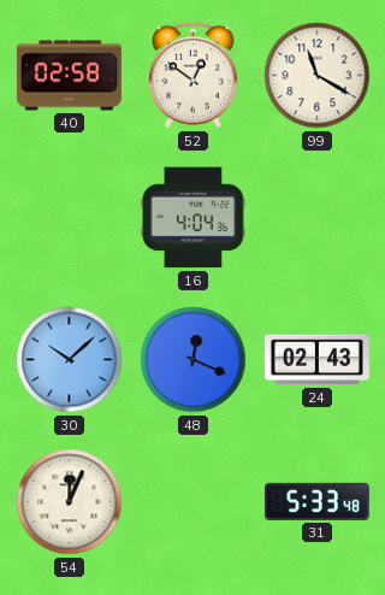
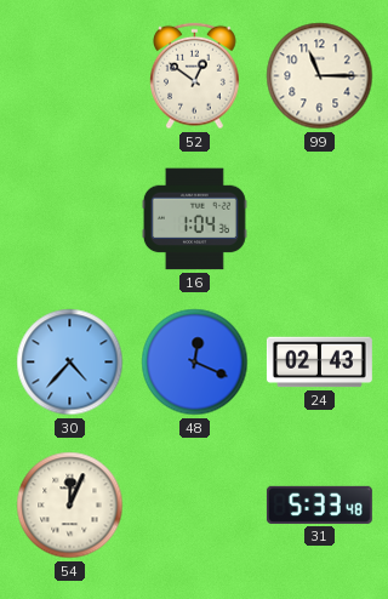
40: 02:58 -> none (69, 76)
99: 11:20 -> 11:15 (320, 76)
16: 4:04 -> 1:04 (194, 219)
30: 10:08 -> 4:37 (70, 363)
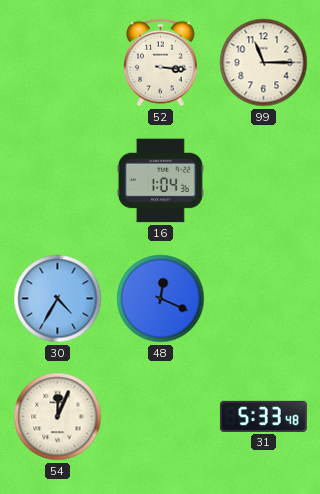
52: 12:51 -> 3:16 (161, 63)
30: 4:37 -> 4:35 (58, 299)
24: 02:43 -> none (319, 363)
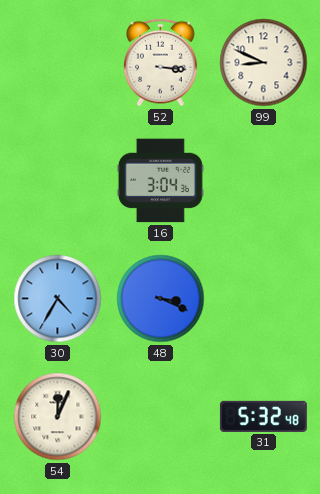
99: 11:15 -> 8:49 (264, 63)
16: 1:04 -> 3:04 (160, 181)
48: 12:19 -> 3:19 (161, 299)
31: 5:33 -> 5:32 (263, 416)
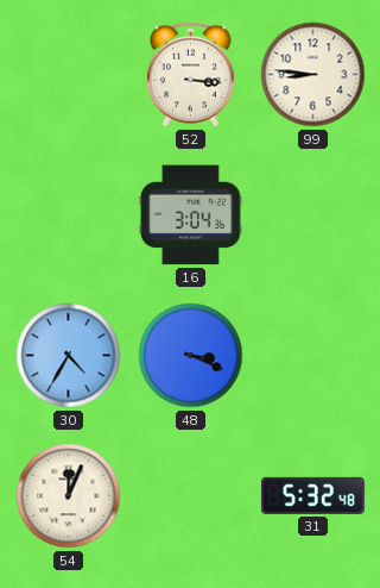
99: 8:49 -> 8:46 (313, 75)
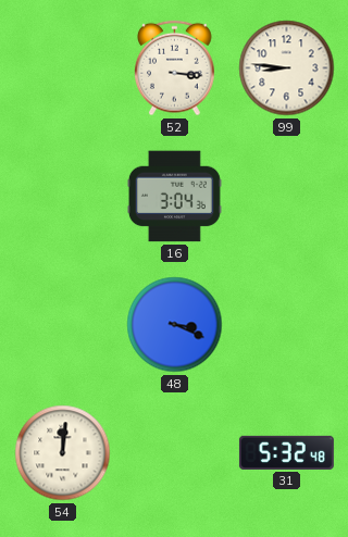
30: 4:35 -> none (69, 356)
54: 12:04 -> 12:01 (63, 453)
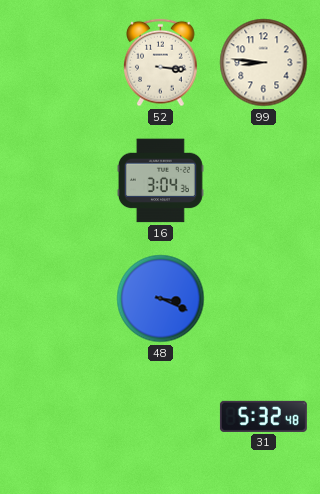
54: 12:01 -> none (63, 453)
